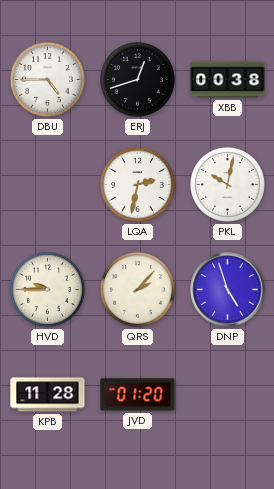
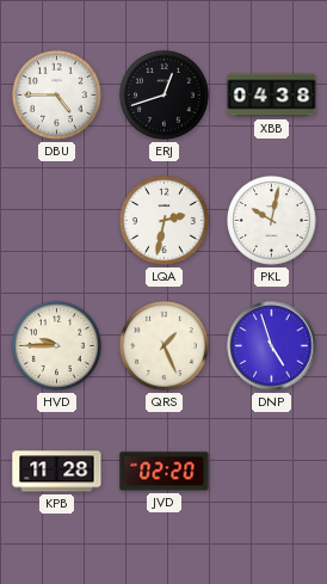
XBB: 00:38 -> 04:38 (272, 96)
QRS: 2:07 -> 1:26 (165, 346)
JVD: 01:20 -> 02:20 (165, 472)
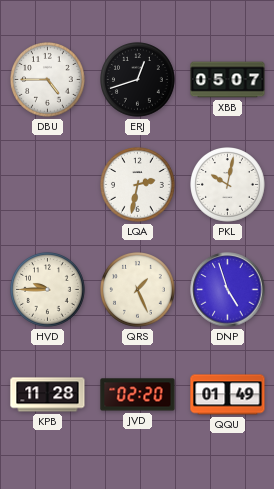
XBB: 04:38 -> 05:07 (228, 80)
QQU: none -> 01:49 (228, 395)
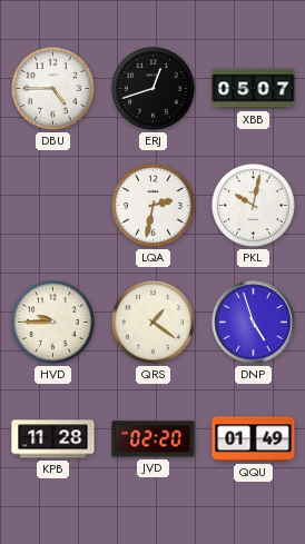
QRS: 1:26 -> 1:21 (154, 323)
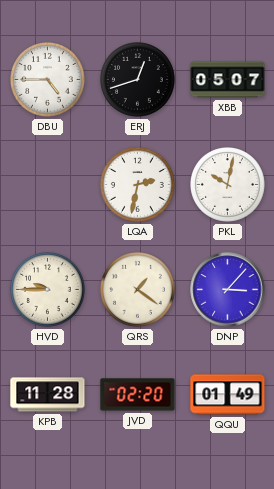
DNP: 4:57 -> 3:07 (228, 290)
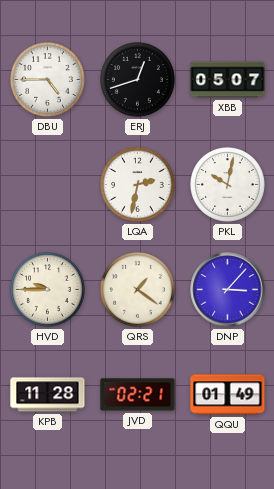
JVD: 02:20 -> 02:21 (138, 395)
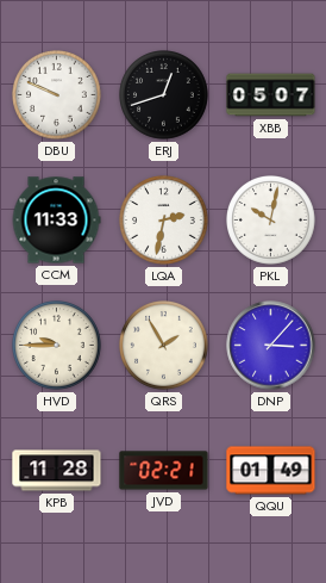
DBU: 4:45 -> 9:49 (57, 95)
CCM: none -> 11:33 (56, 221)
QRS: 1:21 -> 1:55 (164, 346)
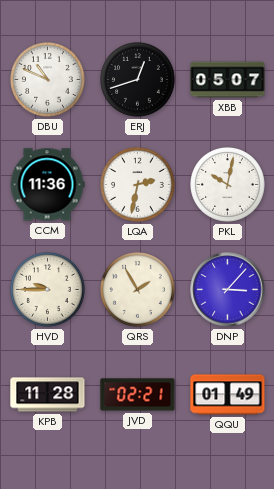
DBU: 9:49 -> 10:49 (48, 80)
CCM: 11:33 -> 11:36 (47, 185)
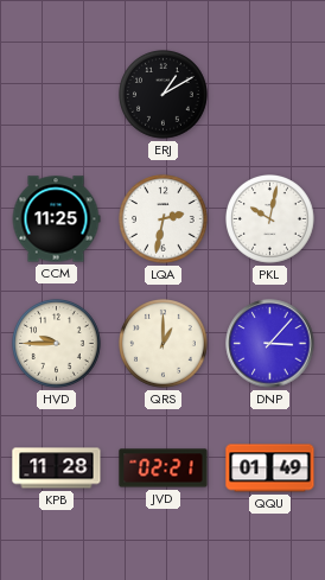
DBU: 10:49 -> none (48, 80)
ERJ: 12:42 -> 1:10 (164, 95)
XBB: 05:07 -> none (228, 80)
CCM: 11:36 -> 11:25 (56, 219)
QRS: 1:55 -> 1:00 (164, 344)
